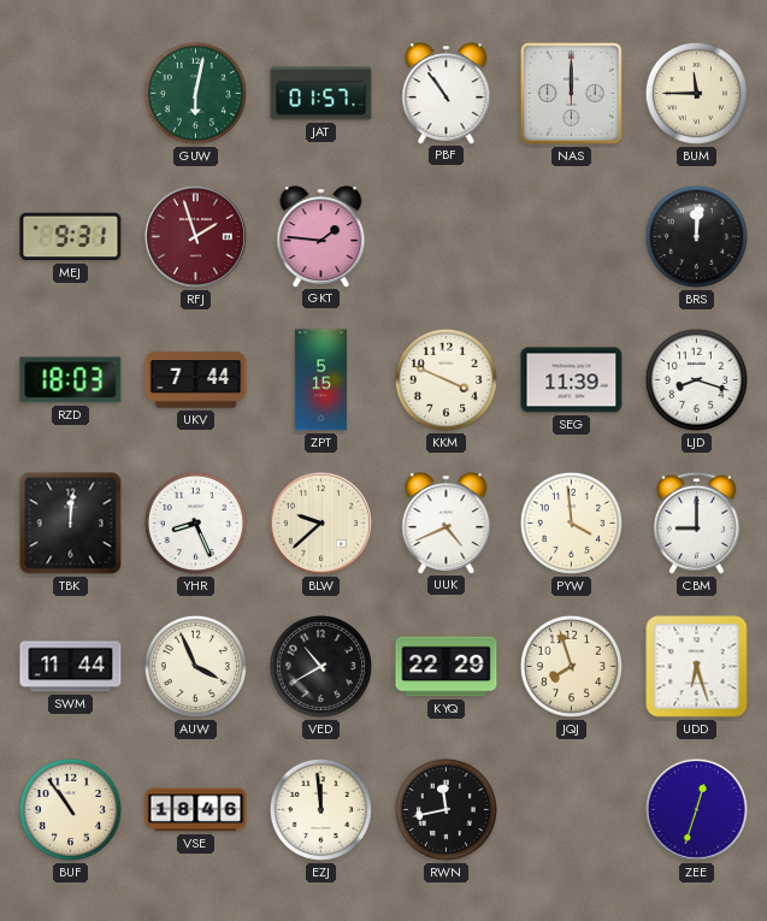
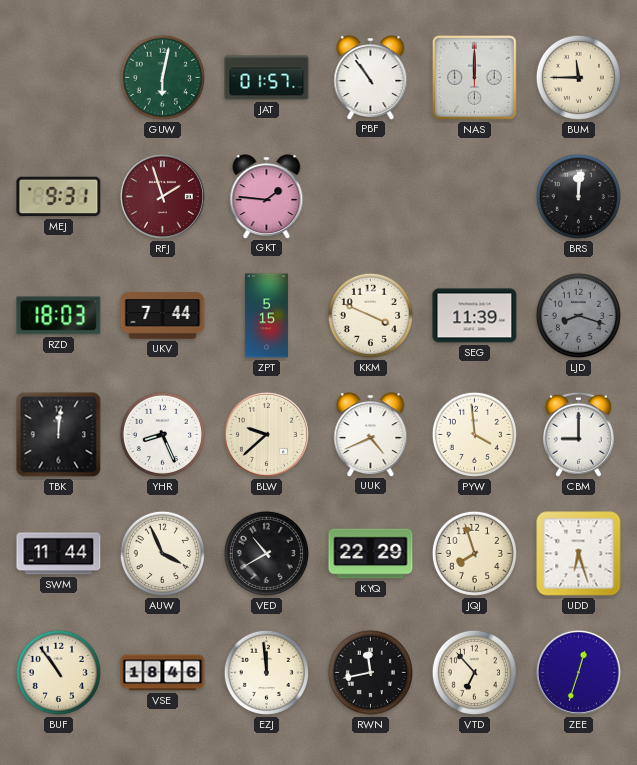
LJD dial: white -> grey (578, 315)
VTD: none -> 6:53 (474, 672)
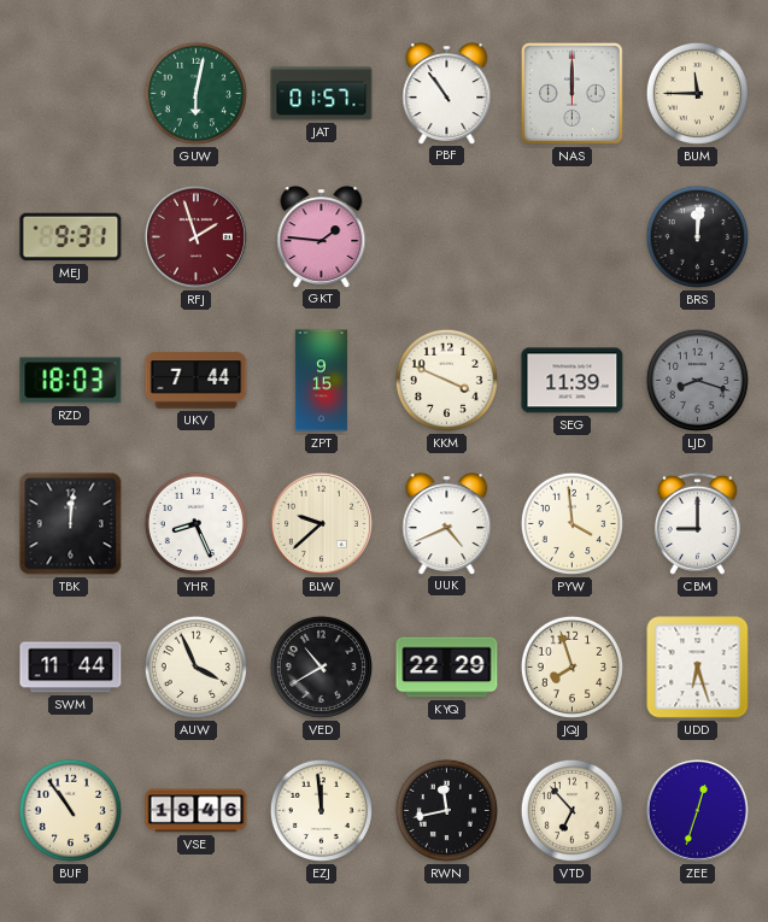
ZPT: 5:15 -> 9:15 (321, 381)
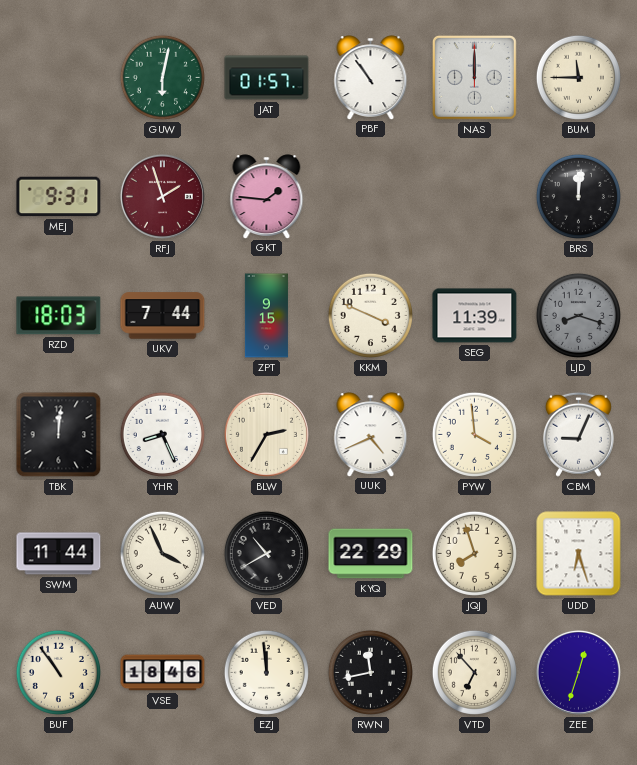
BLW: 9:38 -> 2:35 (266, 434)
CBM: 9:00 -> 9:04 (578, 434)
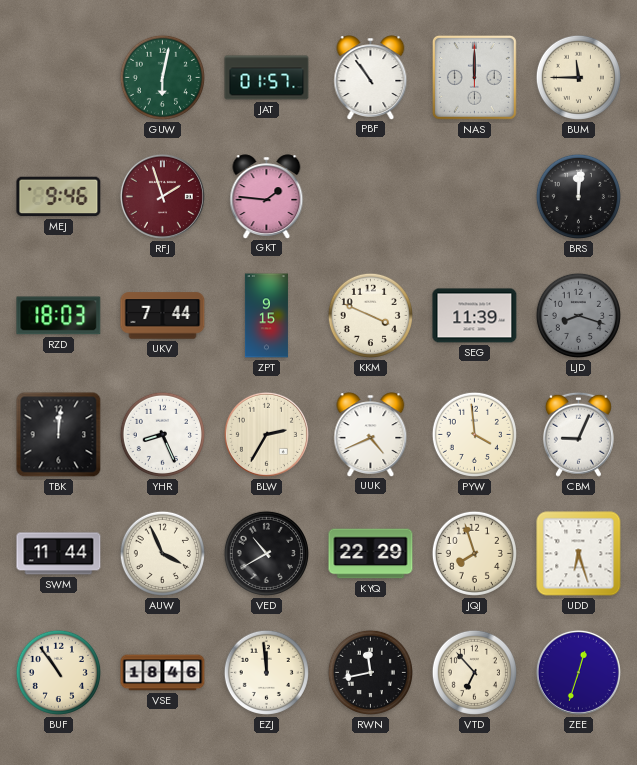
MEJ: 9:31 -> 9:46 (59, 197)
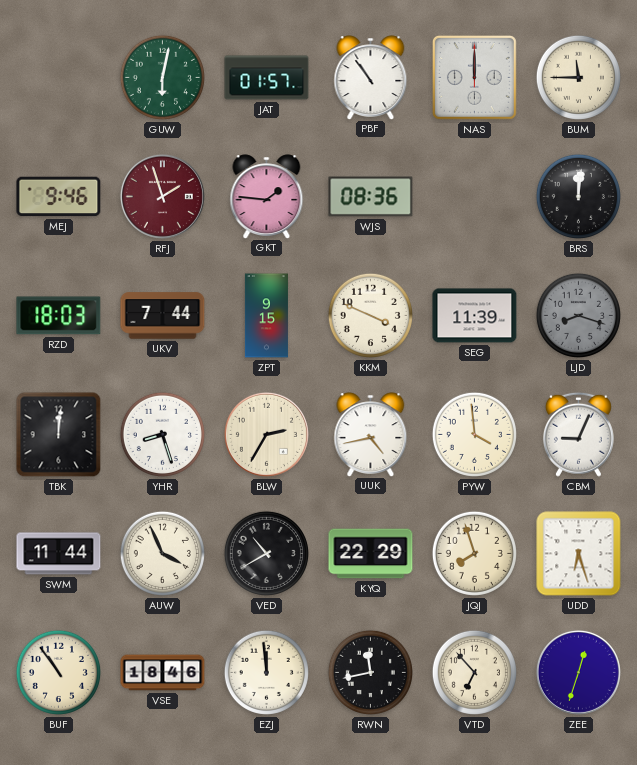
WJS: none -> 08:36 (371, 197)
YHR: 8:26 -> 8:27 (162, 434)
UUK: 4:41 -> 4:43 (371, 434)
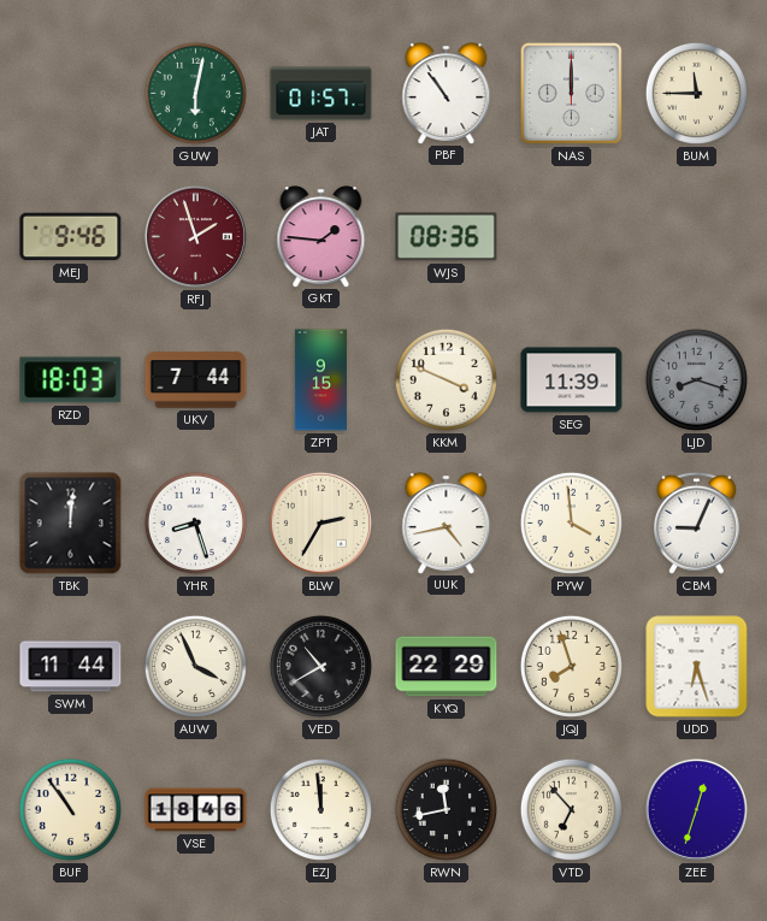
BRS: 12:01 -> none (578, 196)
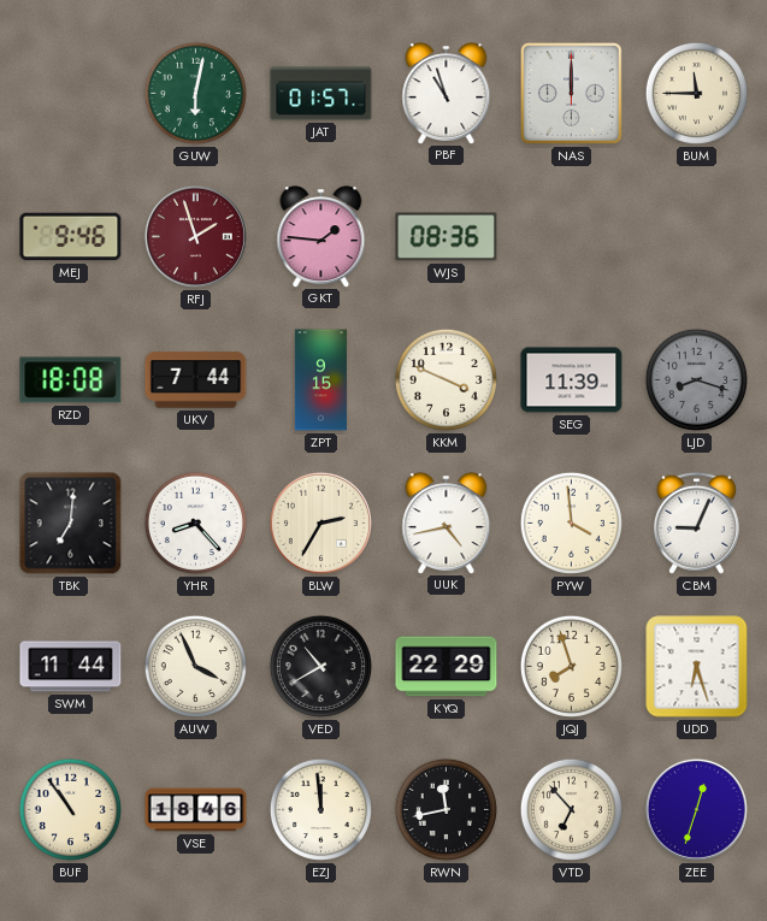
PBF: 10:54 -> 10:57 (447, 93)
RZD: 18:03 -> 18:08 (71, 380)
TBK: 12:01 -> 7:01 (71, 524)
YHR: 8:27 -> 8:23 (195, 523)
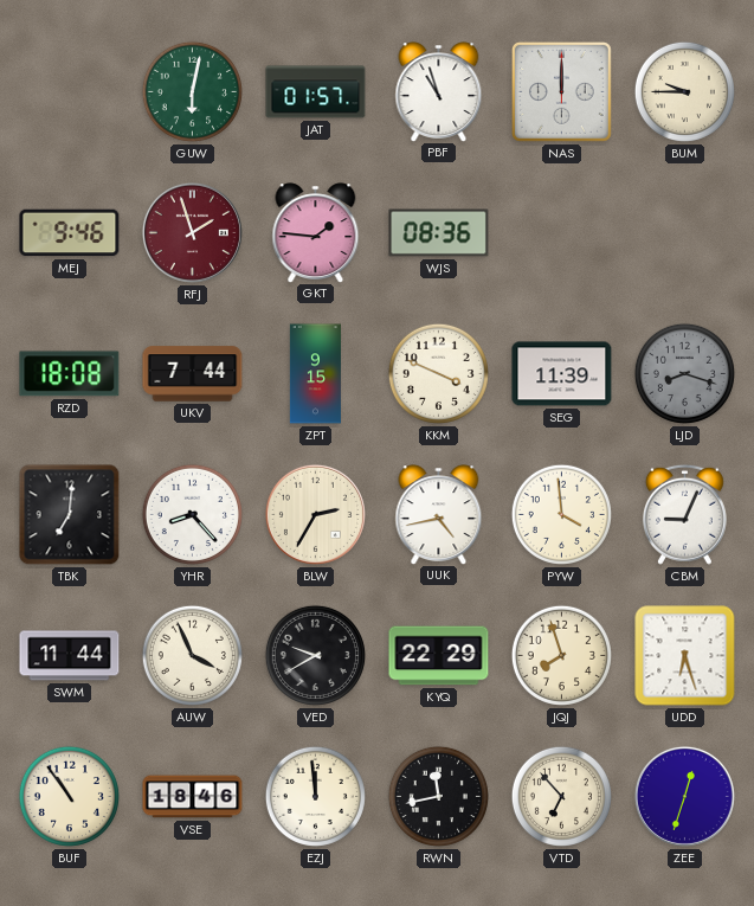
BUM: 11:45 -> 9:45 (684, 91)
VED: 10:40 -> 9:40 (315, 655)
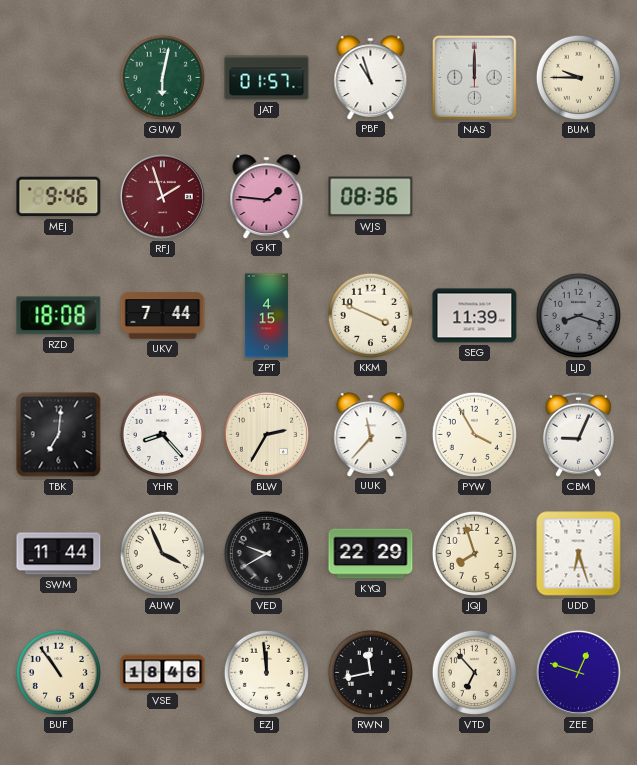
ZPT: 9:15 -> 4:15 (266, 316)
UUK: 4:43 -> 11:37 (371, 434)
PYW: 3:59 -> 3:55 (474, 434)
ZEE: 12:33 -> 12:48 (578, 672)
